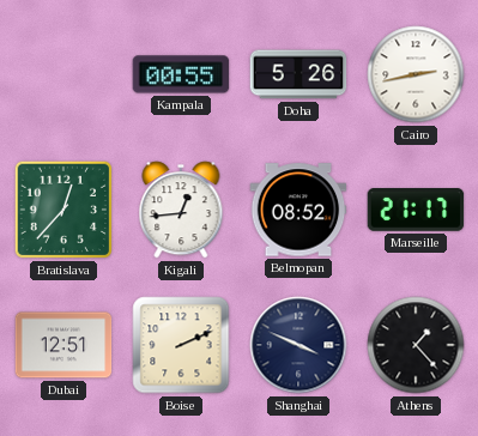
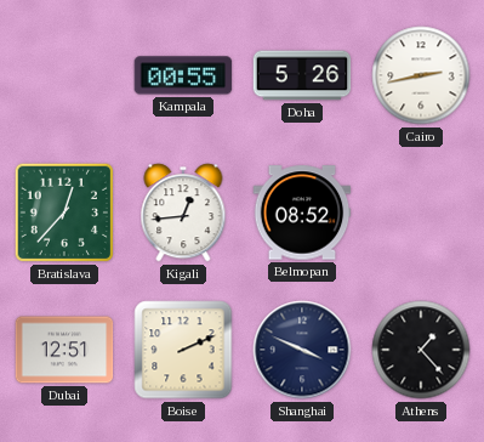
Marseille: 21:17 -> none (416, 211)
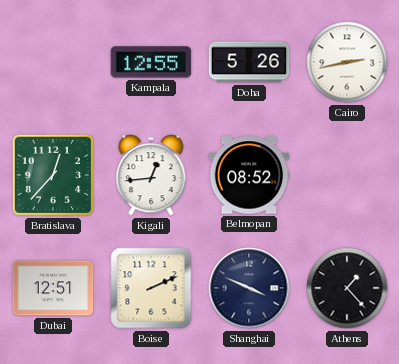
Kampala: 00:55 -> 12:55 (151, 62)
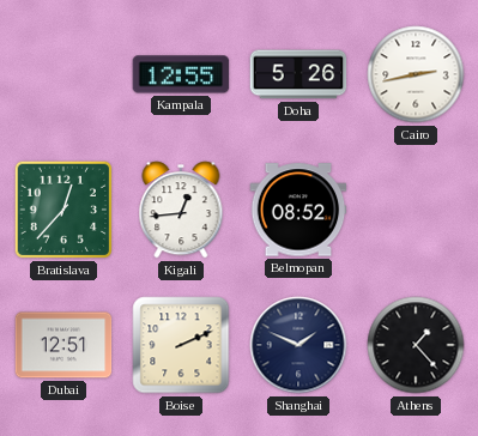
Shanghai: 3:49 -> 1:49 (298, 345)
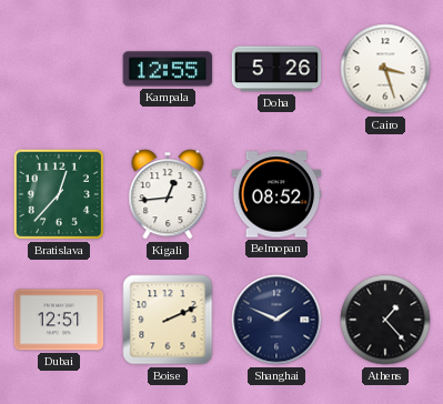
Cairo: 2:43 -> 3:27 (385, 69)
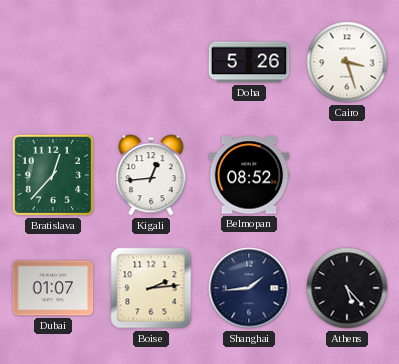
Kampala: 12:55 -> none (168, 69)
Dubai: 12:51 -> 01:07 (53, 288)
Boise: 2:11 -> 2:14 (151, 288)
Shanghai: 1:49 -> 1:44 (249, 288)
Athens: 1:23 -> 5:23 (347, 288)
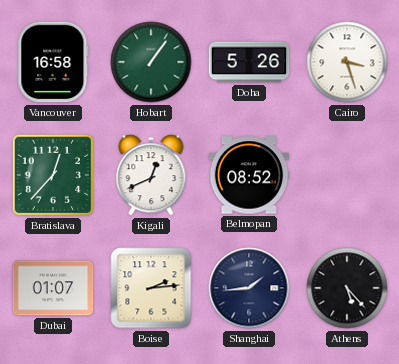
Vancouver: none -> 16:58 (53, 62)
Hobart: none -> 1:06 (151, 62)
Kigali: 12:44 -> 12:41 (151, 175)
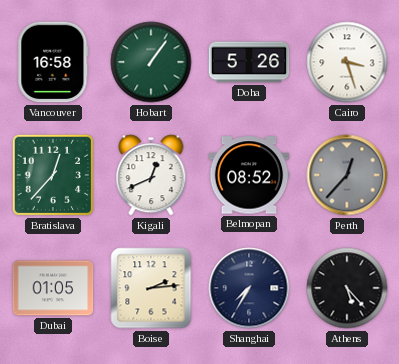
Perth: none -> 12:37 (347, 175)
Dubai: 01:07 -> 01:05 (53, 288)
Shanghai: 1:44 -> 7:35 (249, 288)
